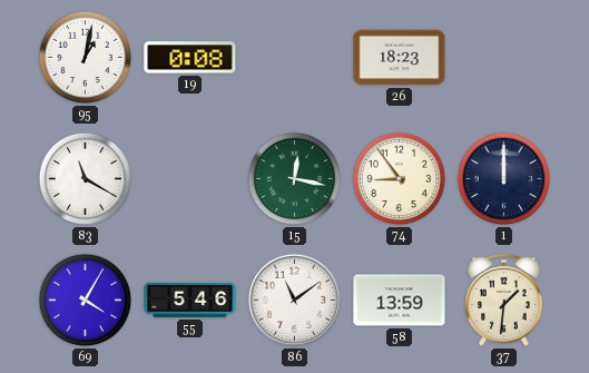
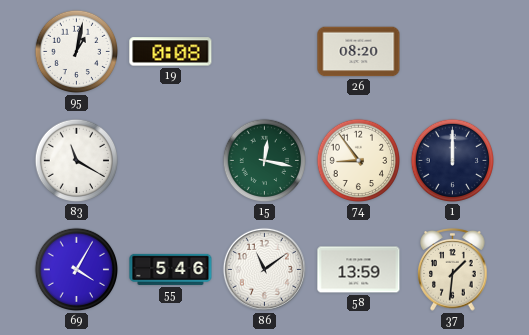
26: 18:23 -> 08:20 (359, 52)
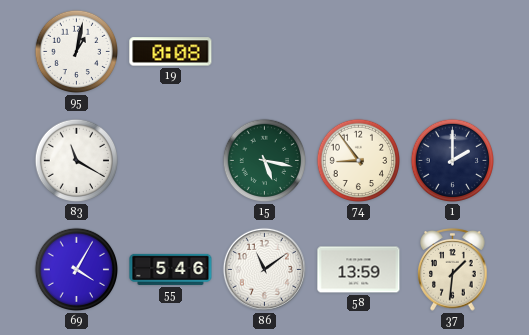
26: 08:20 -> none (359, 52)
15: 12:17 -> 5:17 (265, 161)
1: 12:00 -> 2:00 (453, 161)
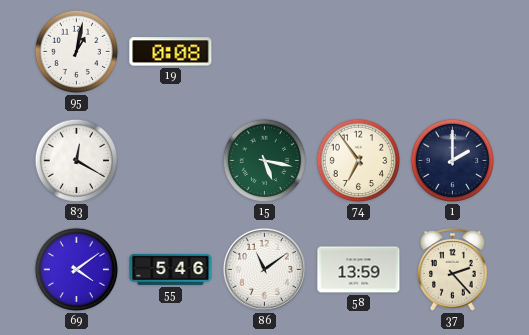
83: 11:20 -> 12:20 (77, 161)
74: 8:54 -> 6:54 (359, 161)
69: 4:05 -> 4:09 (77, 270)
37: 1:31 -> 2:23 (453, 270)
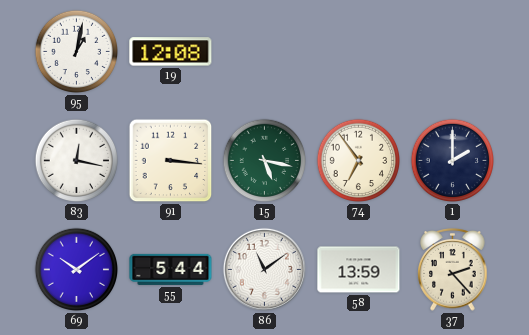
19: 0:08 -> 12:08 (171, 52)
83: 12:20 -> 12:17 (77, 161)
91: none -> 3:16 (171, 161)
69: 4:09 -> 10:09 (77, 270)
55: 5:46 -> 5:44 (171, 269)
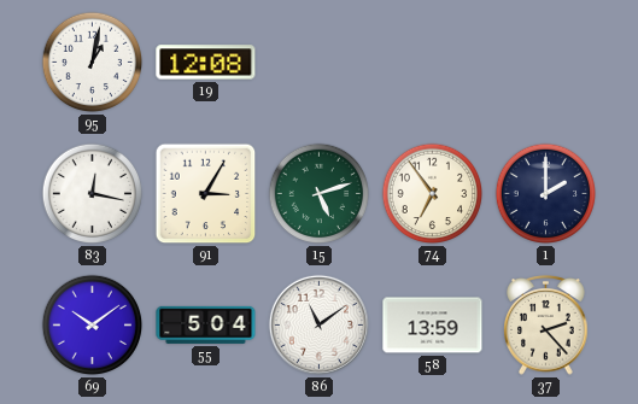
91: 3:16 -> 3:05 (206, 194)
15: 5:17 -> 5:12 (320, 194)
55: 5:44 -> 5:04 (206, 324)
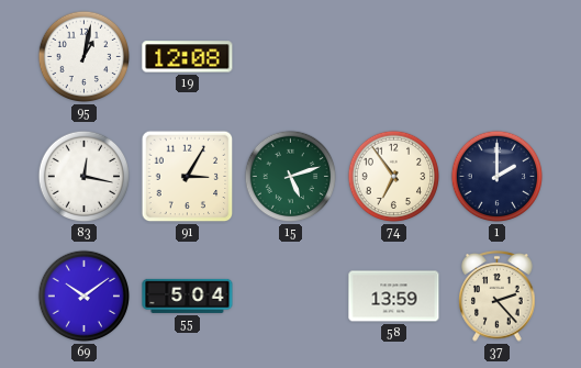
86: 11:09 -> none (318, 324)
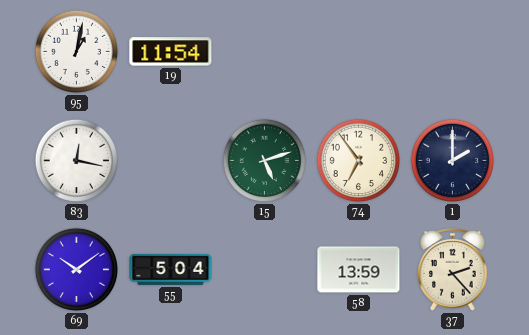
19: 12:08 -> 11:54 (171, 52)
91: 3:05 -> none (188, 177)
